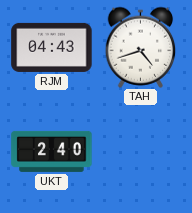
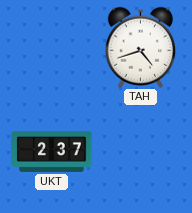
RJM: 04:43 -> none (52, 47)
UKT: 2:40 -> 2:37 (52, 151)
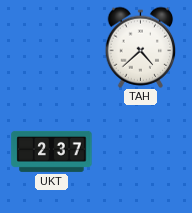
TAH: 4:42 -> 4:38 (141, 47)
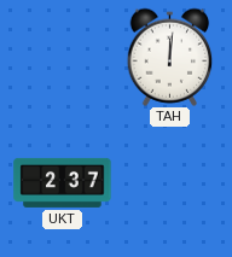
TAH: 4:38 -> 12:01 (170, 57)
